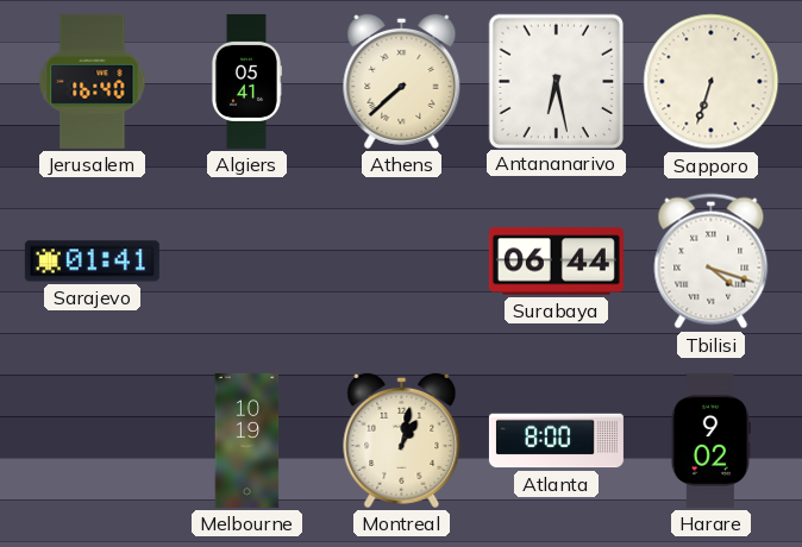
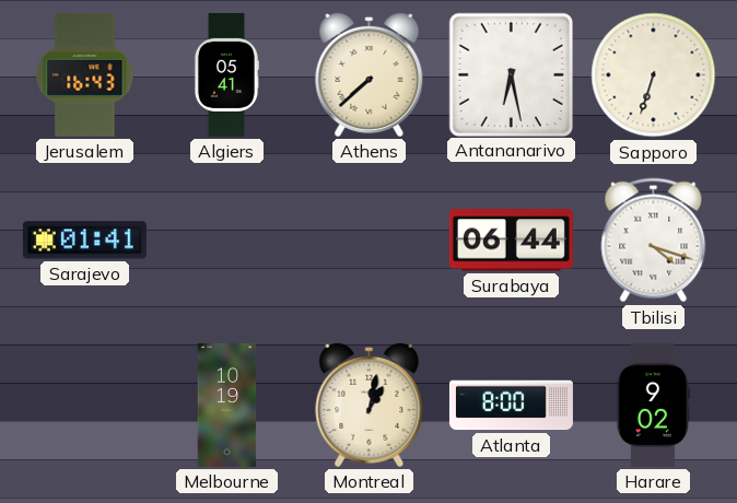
Jerusalem: 16:40 -> 16:43 (85, 74)
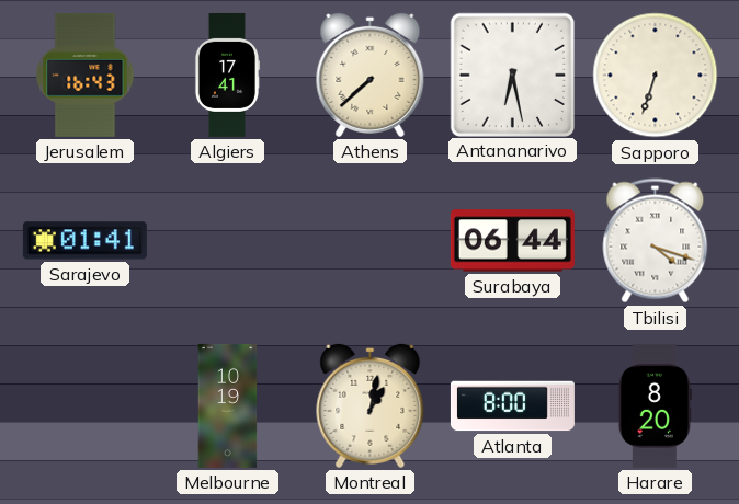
Algiers: 05:41 -> 17:41 (226, 75)
Harare: 9:02 -> 8:20 (655, 405)
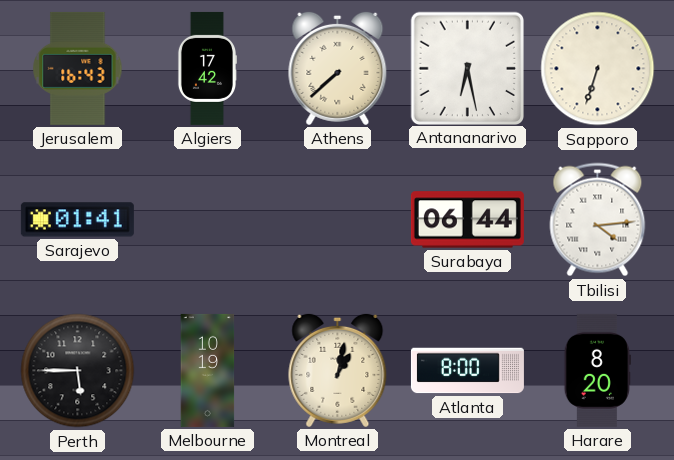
Algiers: 17:41 -> 17:42 (206, 68)
Tbilisi: 4:18 -> 4:14 (598, 220)
Perth: none -> 5:45 (78, 371)
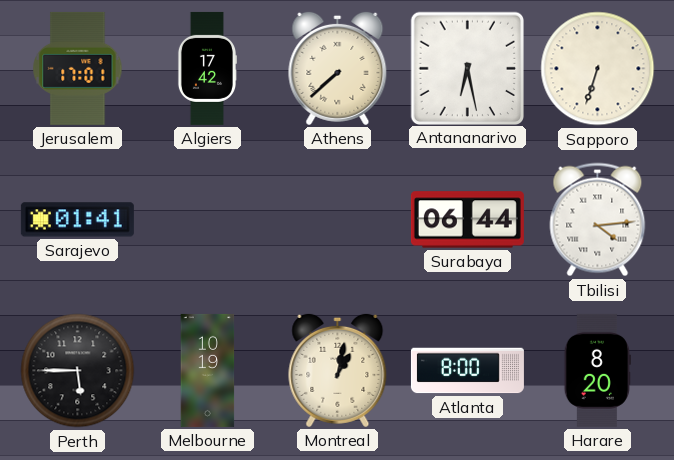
Jerusalem: 16:43 -> 17:01 (78, 68)
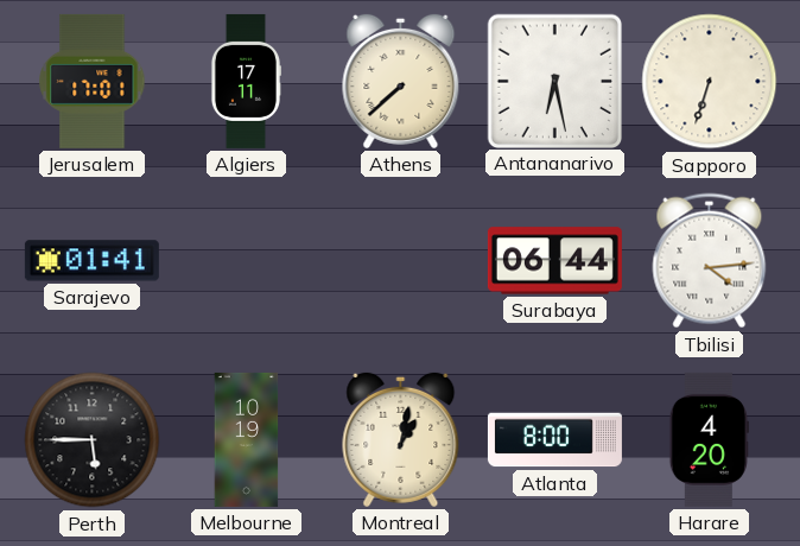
Algiers: 17:42 -> 17:11 (245, 81)
Harare: 8:20 -> 4:20 (709, 439)
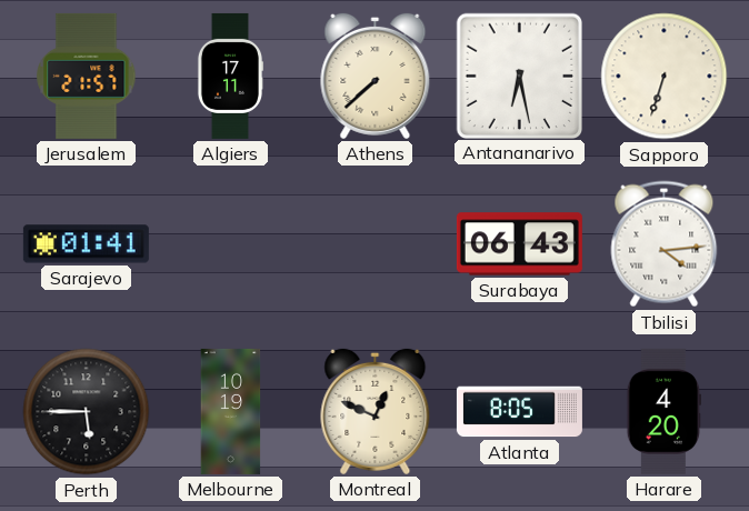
Jerusalem: 17:01 -> 21:57 (87, 76)
Surabaya: 06:44 -> 06:43 (519, 244)
Montreal: 1:02 -> 12:49 (376, 411)
Atlanta: 8:00 -> 8:05 (519, 412)
